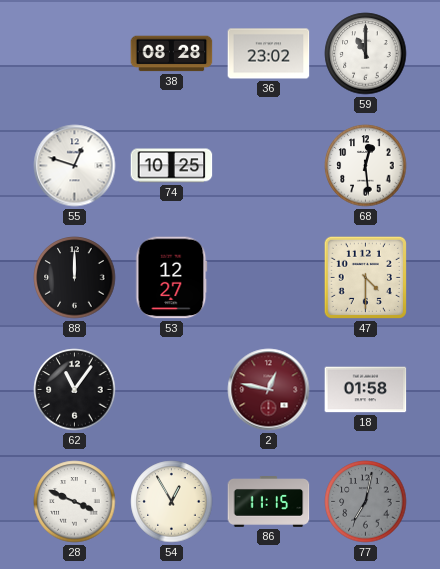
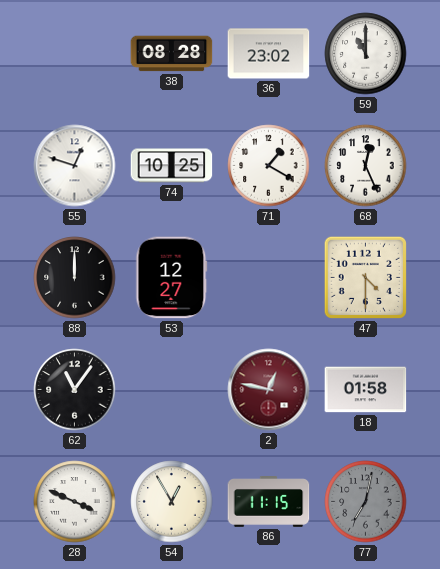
71: none -> 1:20 (269, 166)
68: 12:29 -> 12:26 (366, 166)
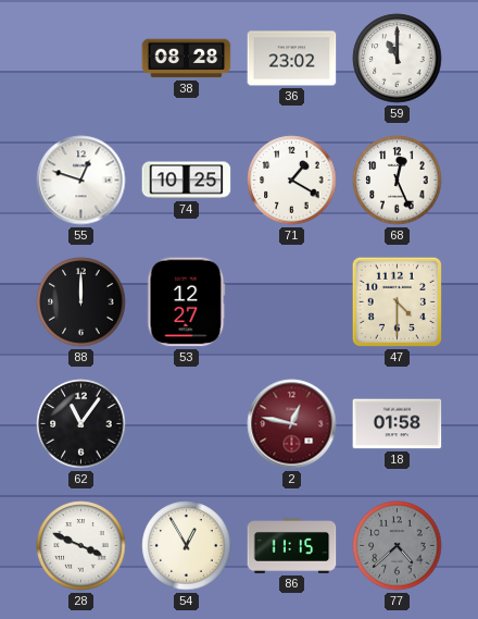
77: 7:02 -> 4:38 (398, 546)
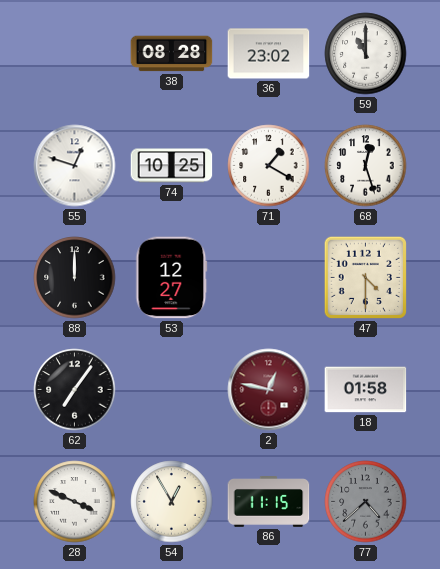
68: 12:26 -> 12:27 (366, 166)
62: 11:06 -> 7:06 (75, 390)
